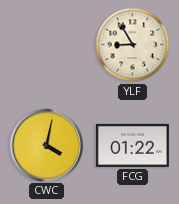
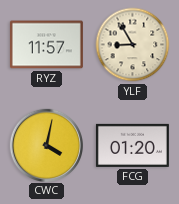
RYZ: none -> 11:57 (46, 45)
FCG: 01:22 -> 01:20 (132, 145)
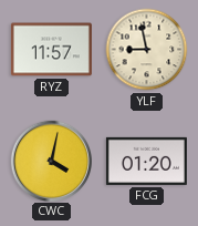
YLF: 8:55 -> 8:58 (147, 50)
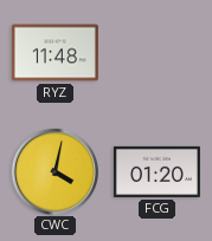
RYZ: 11:57 -> 11:48 (54, 53)
YLF: 8:58 -> none (147, 50)
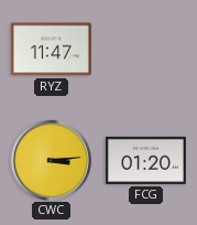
RYZ: 11:48 -> 11:47 (51, 50)
CWC: 4:02 -> 3:14 (51, 160)
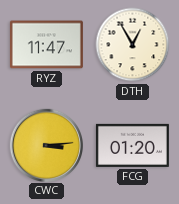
DTH: none -> 12:55 (133, 45)
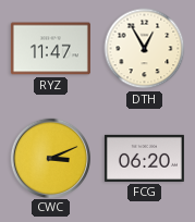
CWC: 3:14 -> 3:11 (50, 158)
FCG: 01:20 -> 06:20 (144, 158)
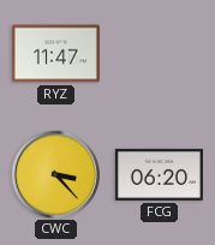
DTH: 12:55 -> none (145, 49)
CWC: 3:11 -> 3:23 (55, 174)
